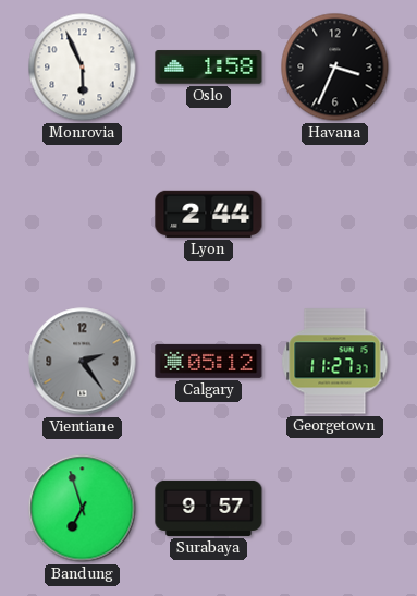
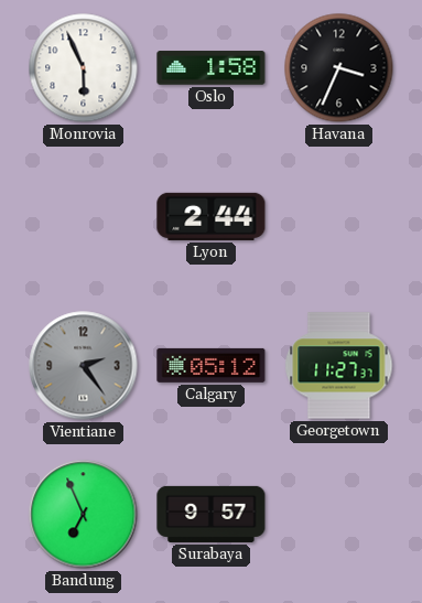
Bandung: 6:57 -> 6:56 (84, 515)
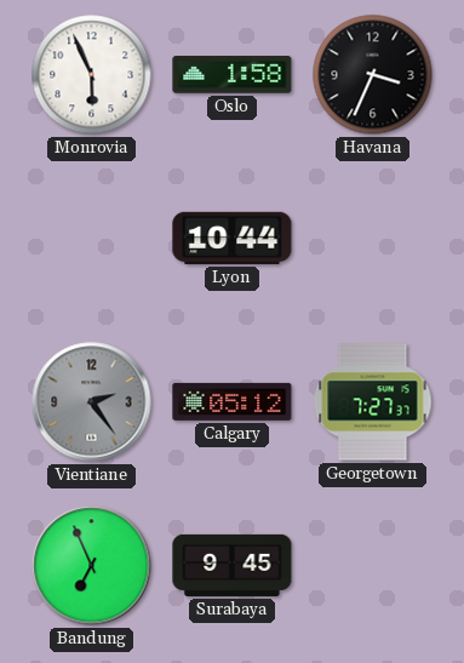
Lyon: 2:44 -> 10:44 (233, 238)
Georgetown: 11:27 -> 7:27 (373, 402)
Surabaya: 9:57 -> 9:45 (233, 565)
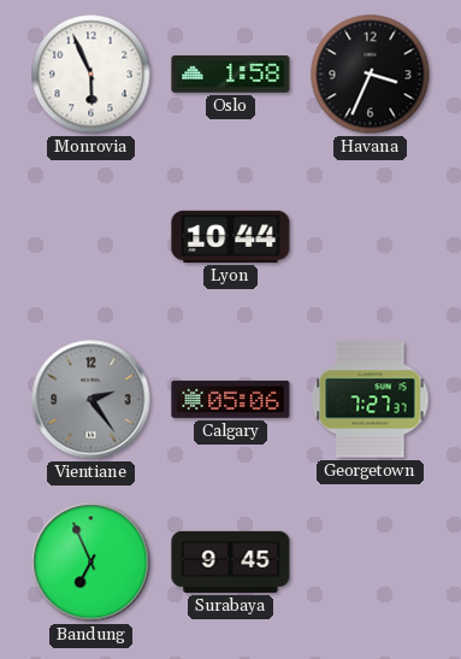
Calgary: 05:12 -> 05:06 (231, 399)
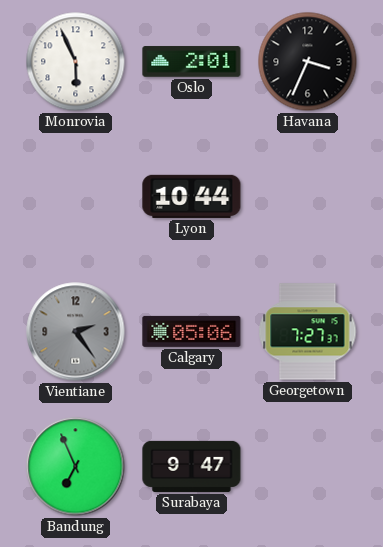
Oslo: 1:58 -> 2:01 (192, 62)
Surabaya: 9:45 -> 9:47 (192, 466)
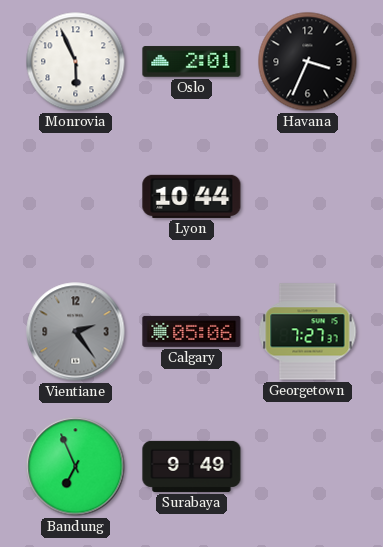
Surabaya: 9:47 -> 9:49 (192, 466)
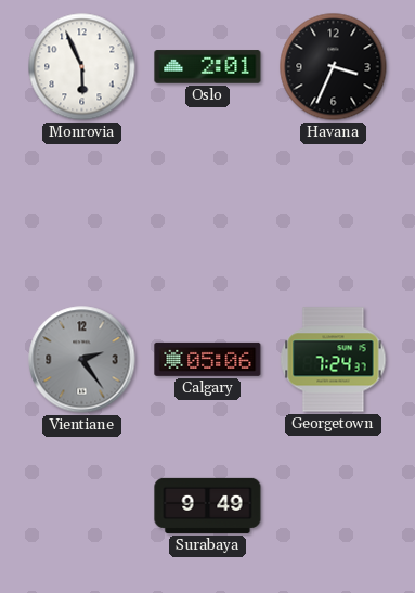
Lyon: 10:44 -> none (192, 196)
Georgetown: 7:27 -> 7:24 (334, 360)
Bandung: 6:56 -> none (76, 467)
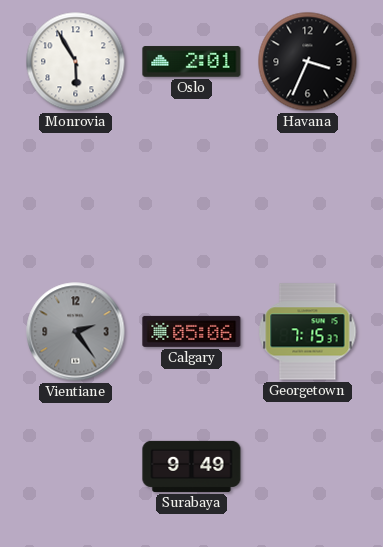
Monrovia: 5:56 -> 5:55 (76, 62)
Georgetown: 7:24 -> 7:15 (308, 332)
